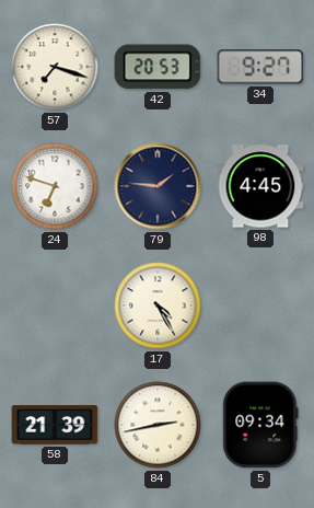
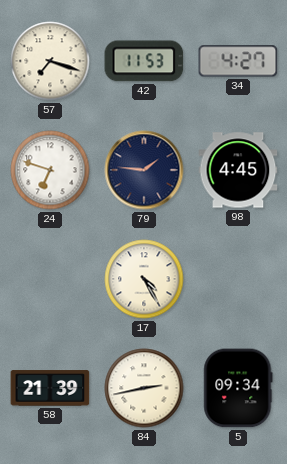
42: 20:53 -> 11:53 (144, 61)
34: 9:27 -> 4:27 (238, 61)
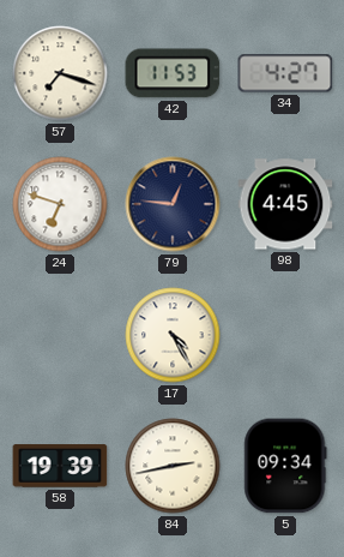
79: 1:46 -> 12:46 (173, 204)
58: 21:39 -> 19:39 (60, 466)
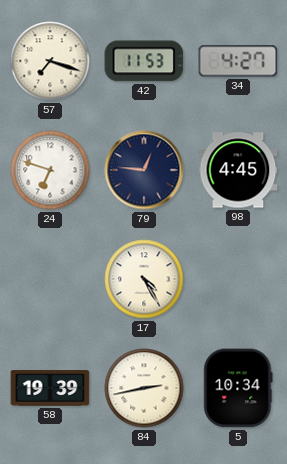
5: 09:34 -> 10:34 (238, 388)
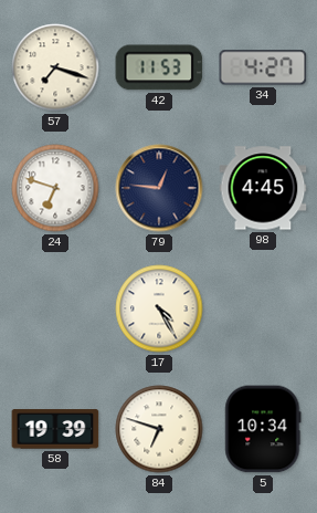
84: 2:43 -> 6:48 (159, 429)
